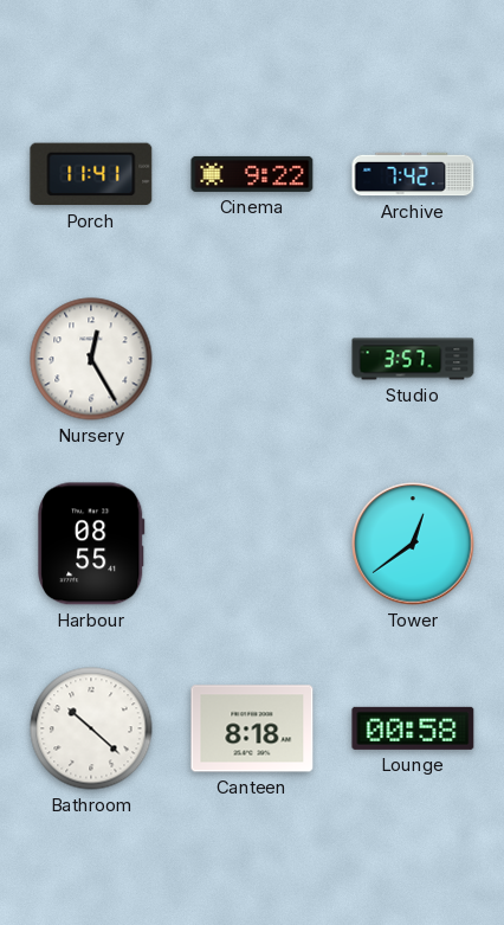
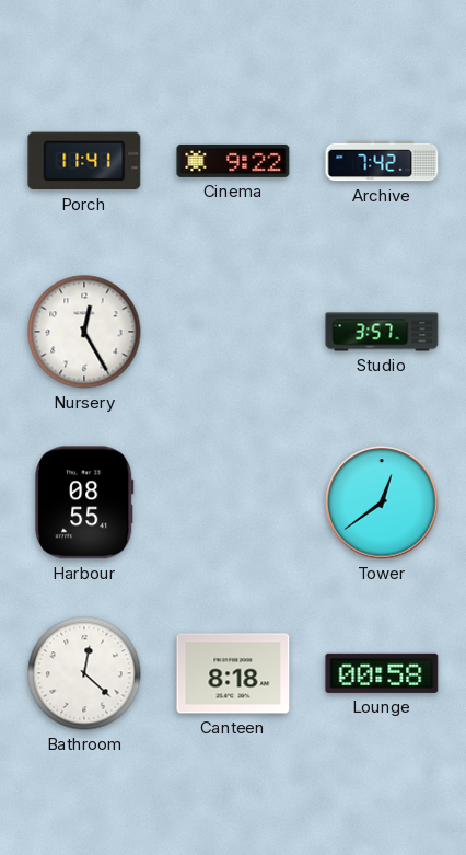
Bathroom: 10:22 -> 12:22 (84, 673)
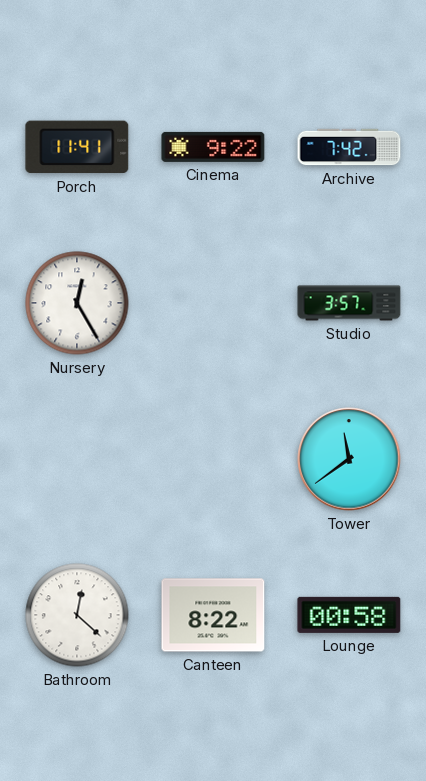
Harbour: 08:55 -> none (84, 502)
Tower: 12:39 -> 11:39 (349, 459)
Canteen: 8:18 -> 8:22 (213, 615)
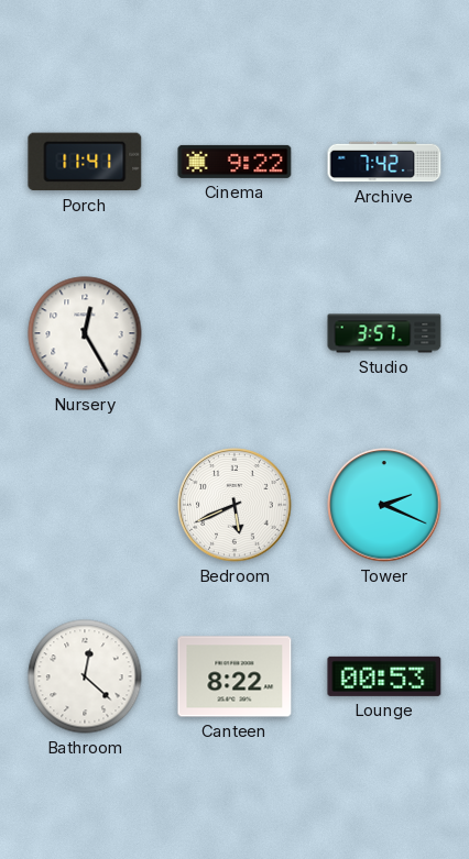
Bedroom: none -> 5:41 (234, 505)
Tower: 11:39 -> 2:19 (384, 505)
Lounge: 00:58 -> 00:53 (384, 676)
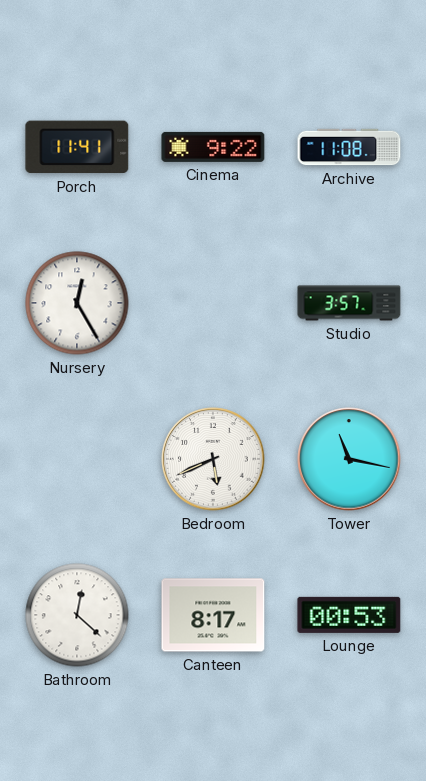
Archive: 7:42 -> 11:08 (349, 147)
Tower: 2:19 -> 11:17 (349, 459)
Canteen: 8:22 -> 8:17 (213, 615)
